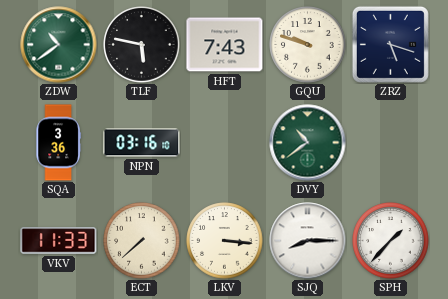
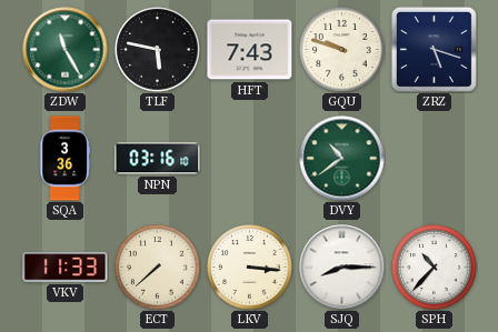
ZDW: 10:39 -> 11:25 (66, 50)
SPH: 1:37 -> 10:37 (435, 268)
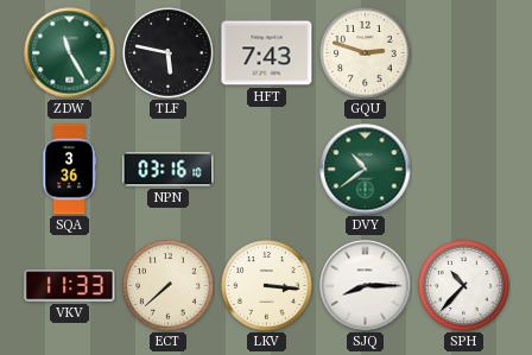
GQU: 9:48 -> 2:48 (366, 53)
ZRZ: 5:18 -> none (434, 49)
